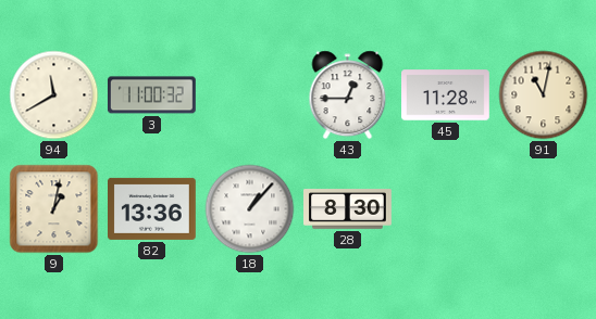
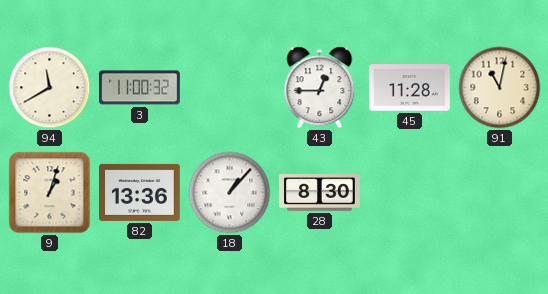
9: 1:02 -> 1:03 (50, 193)
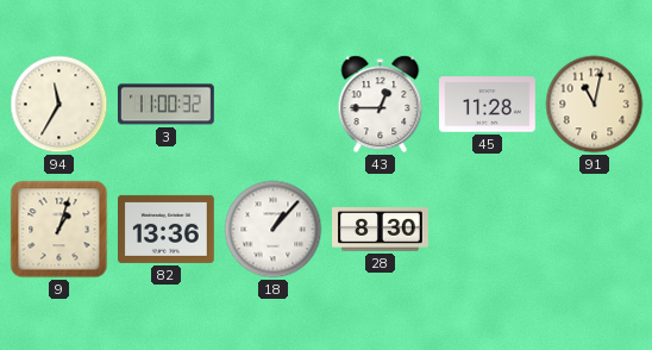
94: 11:40 -> 11:35 (59, 105)
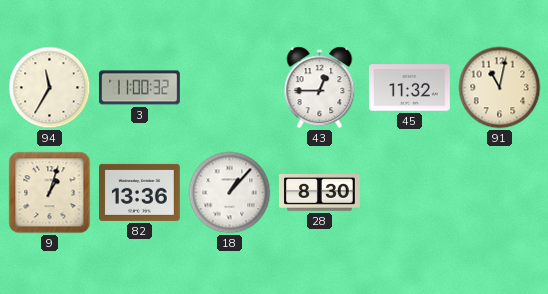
45: 11:28 -> 11:32 (410, 88)
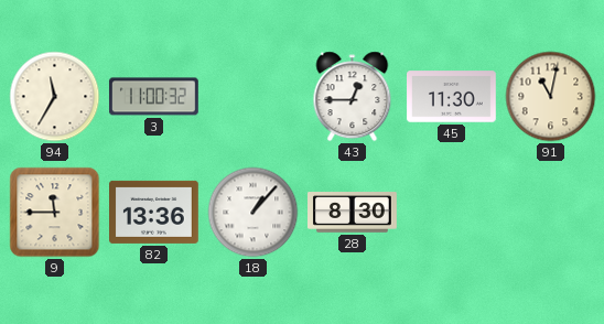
45: 11:32 -> 11:30 (452, 97)
9: 1:03 -> 11:45 (55, 213)
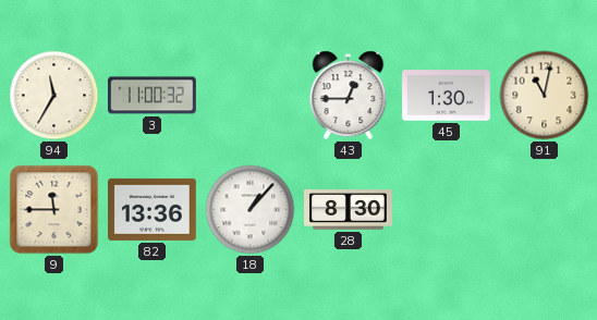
45: 11:30 -> 1:30 (447, 96)
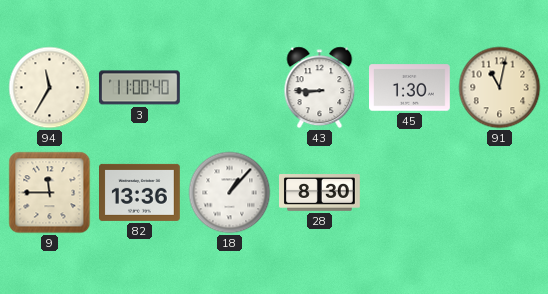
3: 11:00:32 -> 11:00:40 (139, 88)
43: 12:45 -> 8:45 (320, 88)
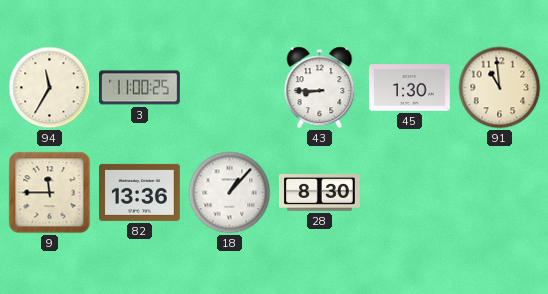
3: 11:00:40 -> 11:00:25 (139, 88)
91: 11:02 -> 10:59 (500, 88)
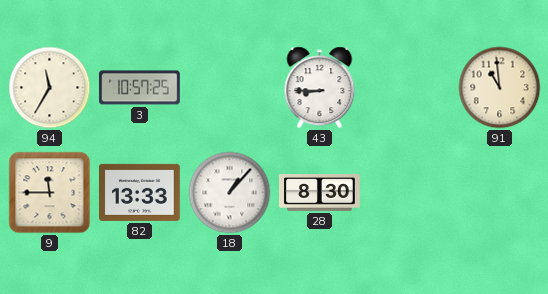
3: 11:00 -> 10:57 (139, 88)
45: 1:30 -> none (410, 88)
82: 13:36 -> 13:33 (140, 192)
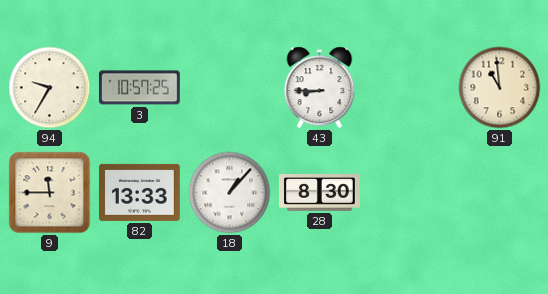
94: 11:35 -> 9:35 (50, 88)
